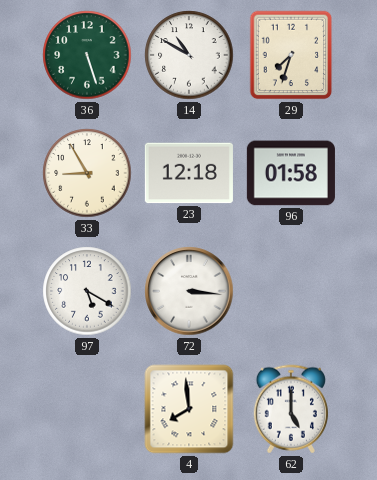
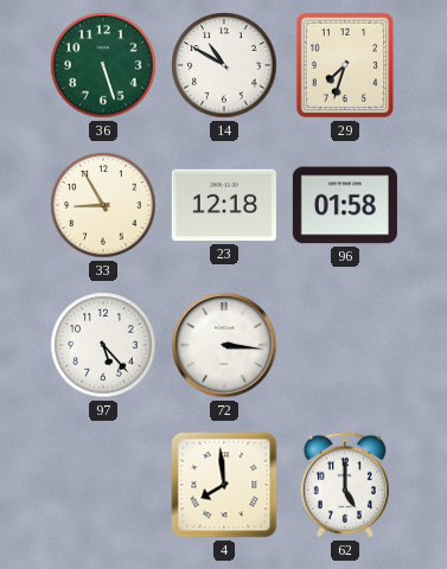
97: 5:20 -> 5:23 (103, 345)
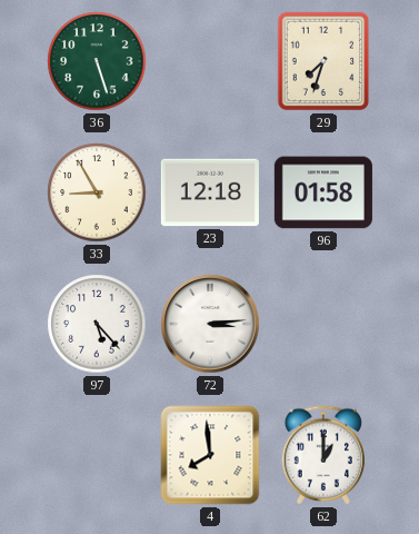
14: 10:50 -> none (224, 65)
72: 3:16 -> 3:14 (210, 324)
62: 5:00 -> 1:00 (323, 455)
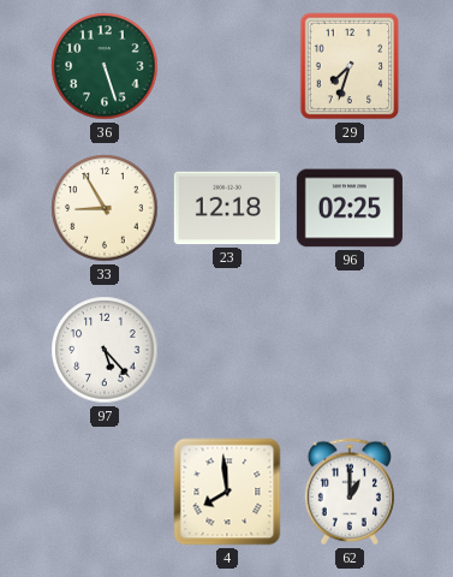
96: 01:58 -> 02:25 (350, 208)
72: 3:14 -> none (210, 324)
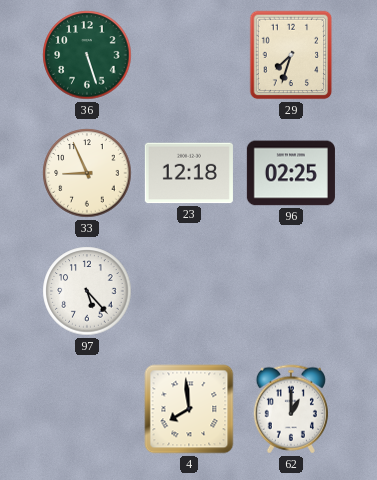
33: 8:55 -> 8:56 (87, 173)
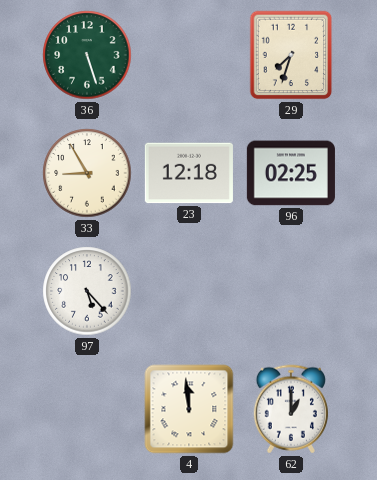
33: 8:56 -> 8:55 (87, 173)
4: 7:59 -> 11:59 (189, 409)
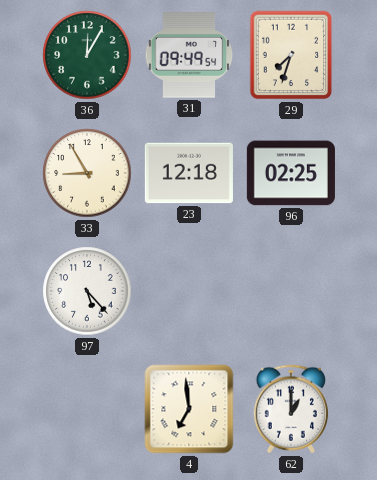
36: 5:27 -> 12:05 (87, 55)
31: none -> 09:49 (189, 55)
4: 11:59 -> 6:59 (189, 409)
